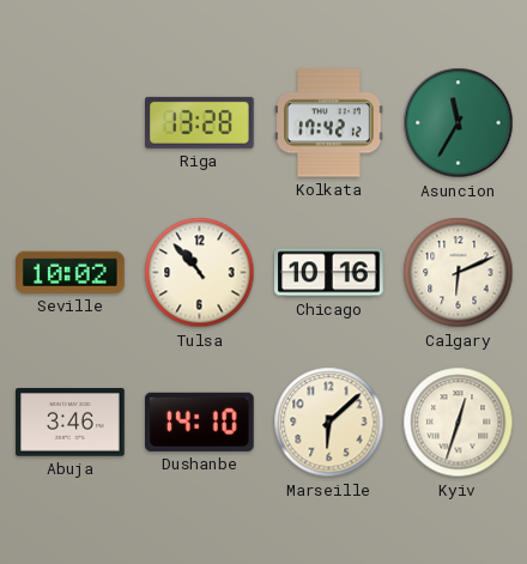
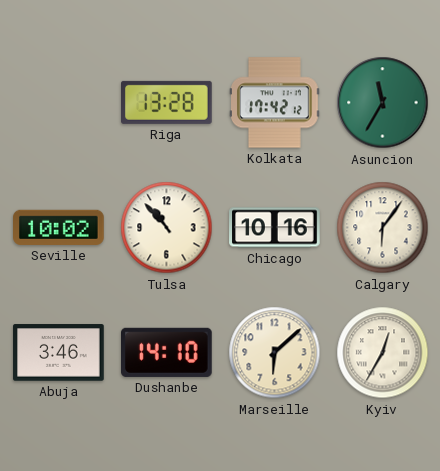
Calgary: 6:11 -> 6:06 (383, 228)
Kyiv: 12:33 -> 12:35 (383, 353)
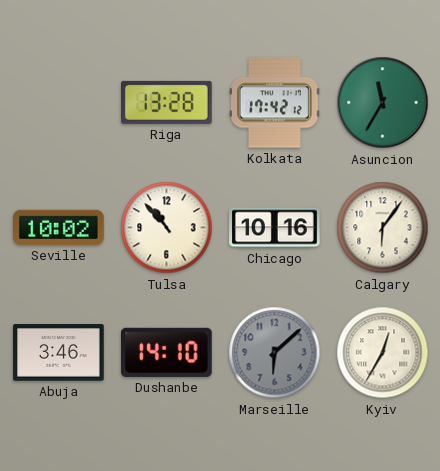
Marseille dial: cream -> grey (275, 353)
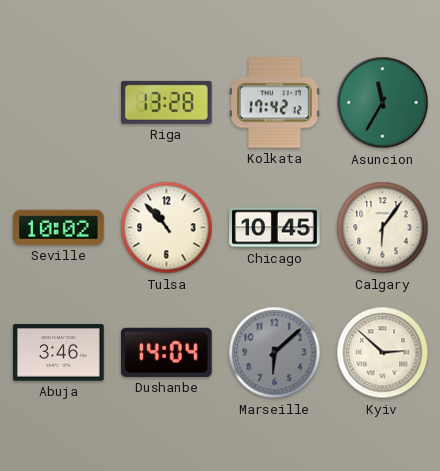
Chicago: 10:16 -> 10:45 (275, 228)
Dushanbe: 14:10 -> 14:04 (167, 352)
Kyiv: 12:35 -> 2:52 (383, 353)
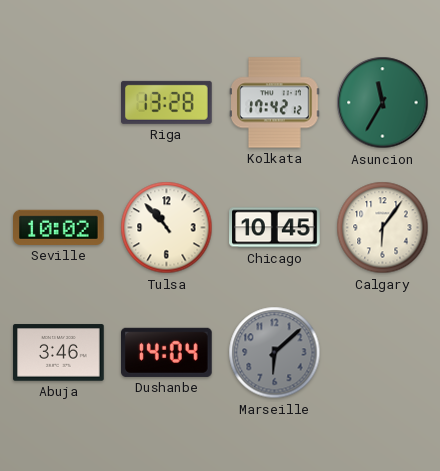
Kyiv: 2:52 -> none (383, 353)
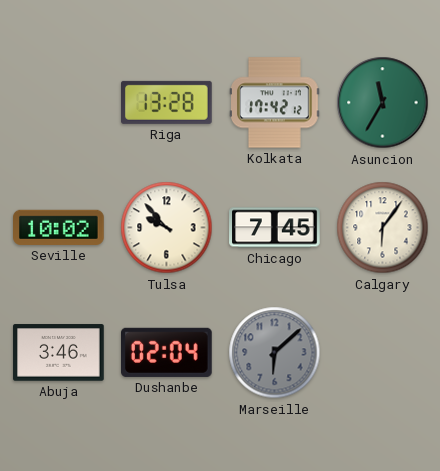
Tulsa: 10:53 -> 9:53 (167, 228)
Chicago: 10:45 -> 7:45 (275, 228)
Dushanbe: 14:04 -> 02:04 (167, 352)
